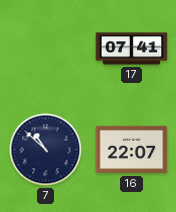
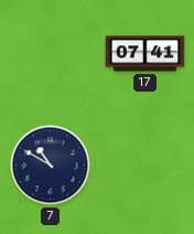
7: 10:52 -> 10:50 (51, 166)
16: 22:07 -> none (132, 150)
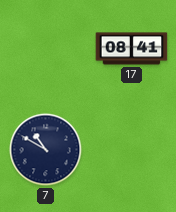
17: 07:41 -> 08:41 (132, 49)
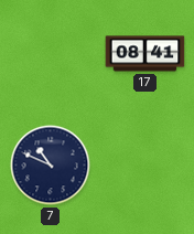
7: 10:50 -> 10:49 (51, 166)
